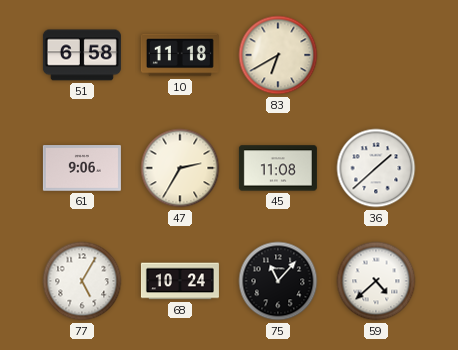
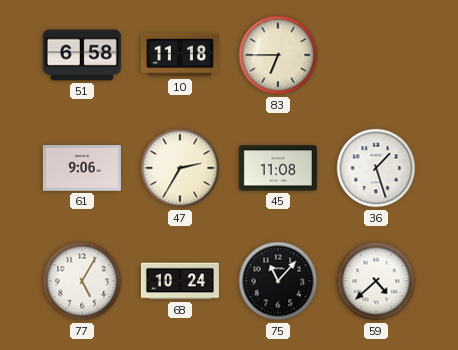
83: 6:40 -> 6:45 (278, 55)
36: 1:38 -> 1:27 (376, 168)
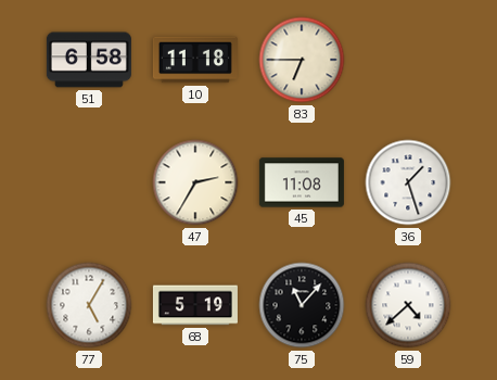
61: 9:06 -> none (82, 168)
68: 10:24 -> 5:19 (195, 305)
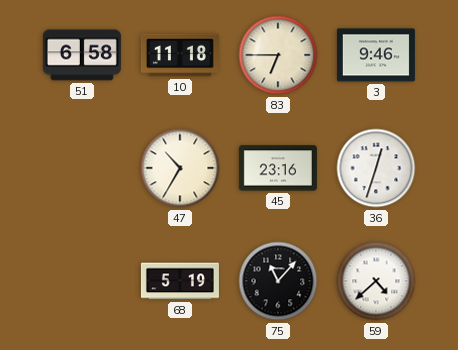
3: none -> 9:46 (376, 55)
47: 2:35 -> 10:35 (180, 168)
45: 11:08 -> 23:16 (278, 168)
36: 1:27 -> 12:33 (376, 168)
77: 5:05 -> none (89, 305)
